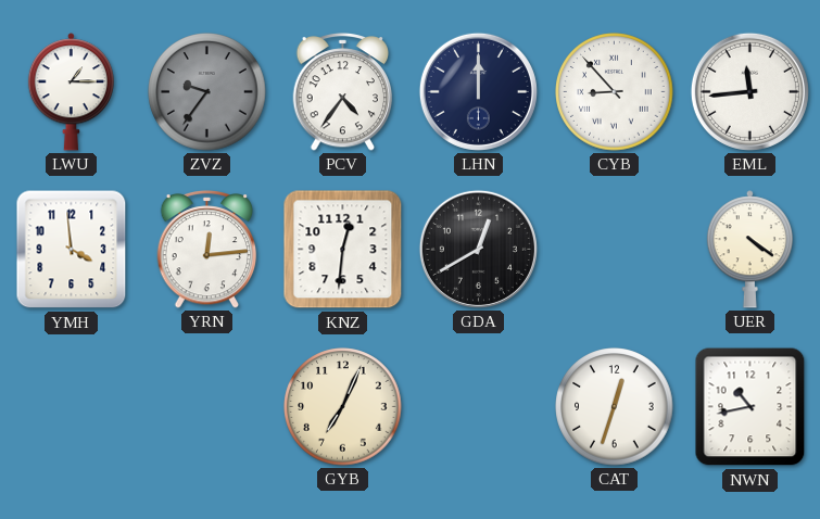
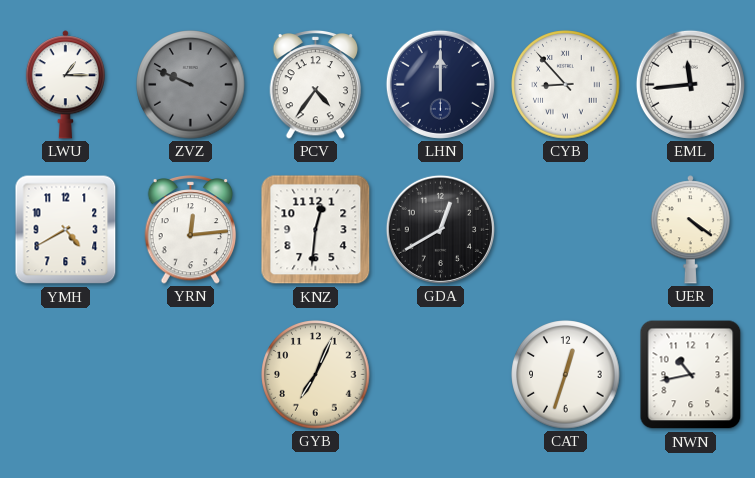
ZVZ: 9:36 -> 9:49 (191, 85)
YMH: 3:59 -> 4:40 (66, 230)
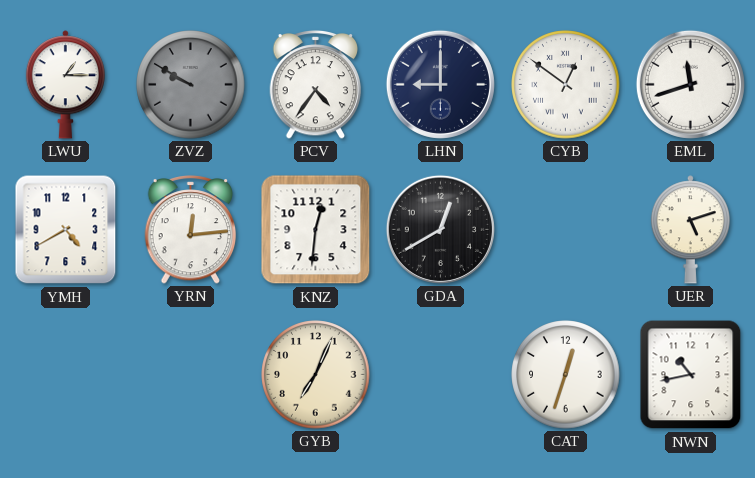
ZVZ: 9:49 -> 9:50 (191, 85)
LHN: 12:00 -> 9:00 (440, 84)
CYB: 8:53 -> 12:51 (566, 85)
EML: 11:44 -> 11:42 (690, 84)
UER: 4:21 -> 5:12 (690, 230)
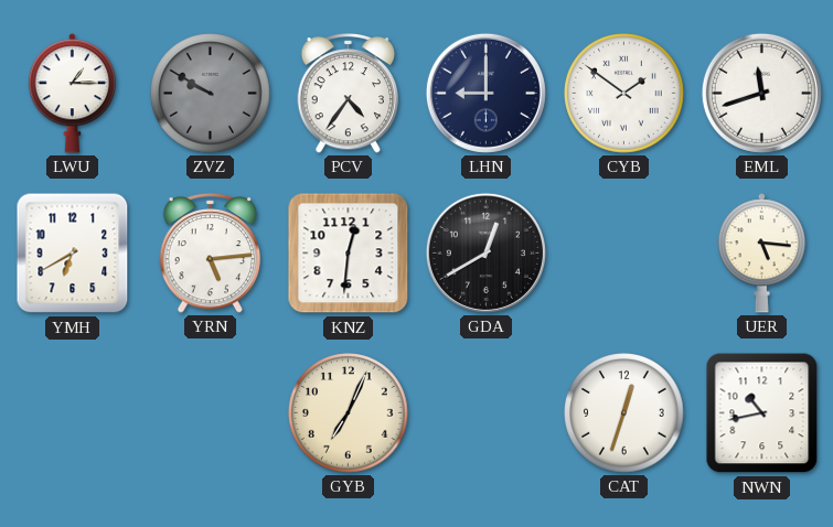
CYB: 12:51 -> 1:51 (624, 94)
YMH: 4:40 -> 6:40 (73, 254)
YRN: 12:14 -> 5:14 (211, 254)
UER: 5:12 -> 5:16 (761, 254)
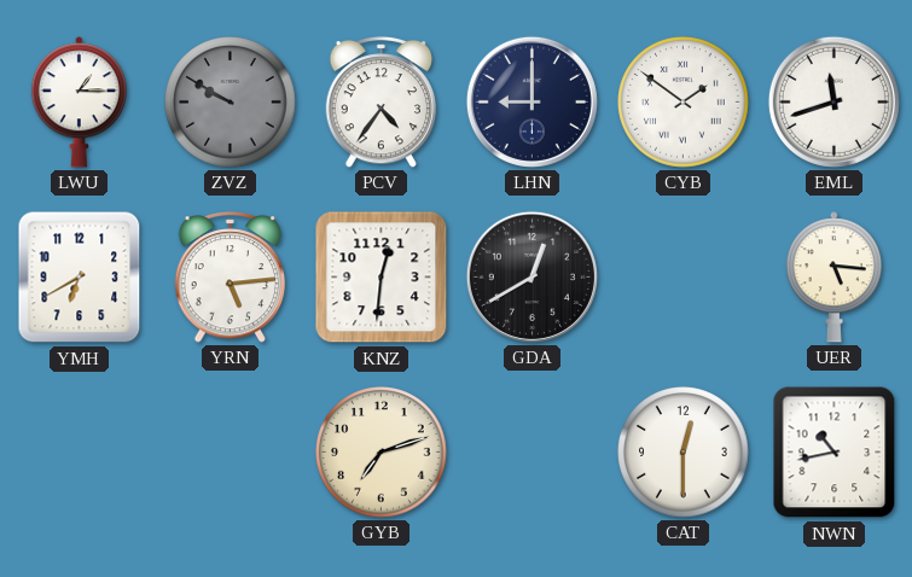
GYB: 7:04 -> 7:12 (382, 453)
CAT: 12:33 -> 12:30 (684, 453)
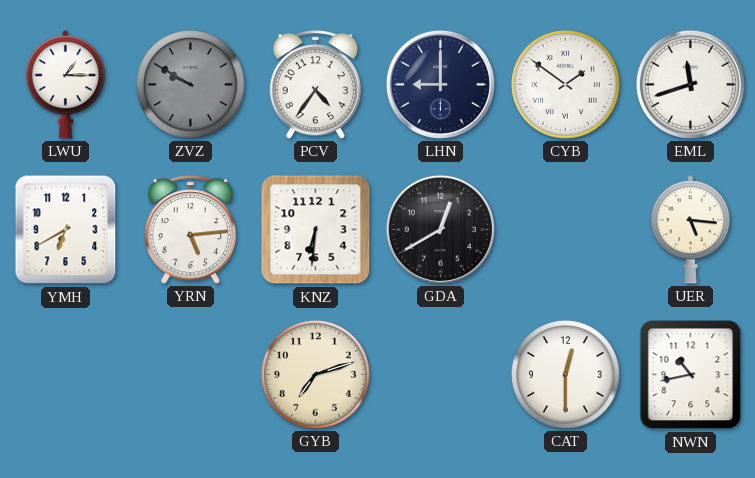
KNZ: 12:31 -> 6:31 (316, 230)
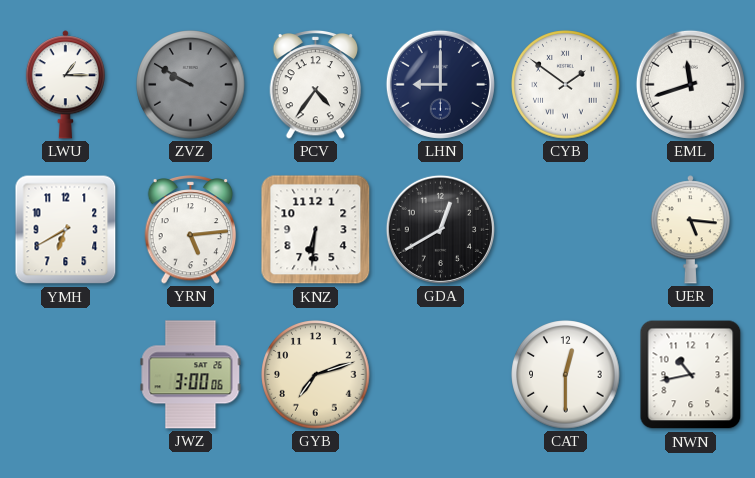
JWZ: none -> 3:00 (191, 375)
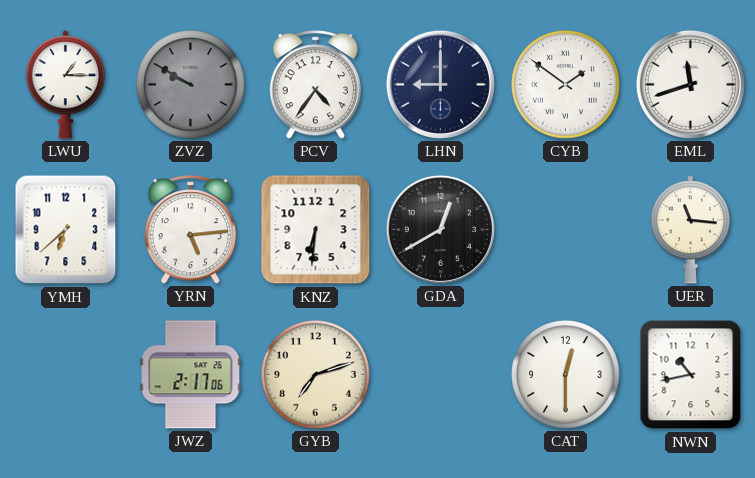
YMH: 6:40 -> 6:38 (66, 230)
UER: 5:16 -> 11:16 (690, 230)
JWZ: 3:00 -> 2:17 (191, 375)
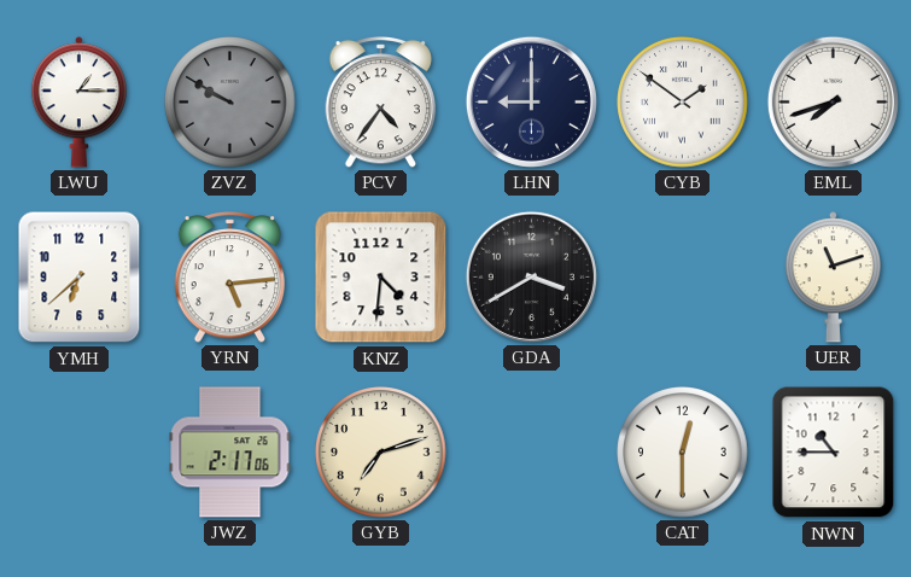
EML: 11:42 -> 7:42 (833, 101)
KNZ: 6:31 -> 4:31 (381, 278)
GDA: 12:40 -> 3:40 (531, 276)
UER: 11:16 -> 11:12 (833, 278)
NWN: 10:43 -> 10:45 (834, 453)
